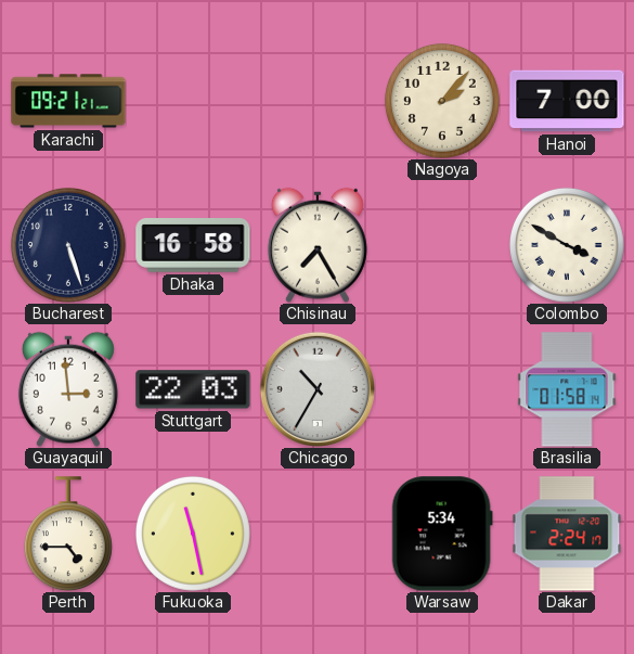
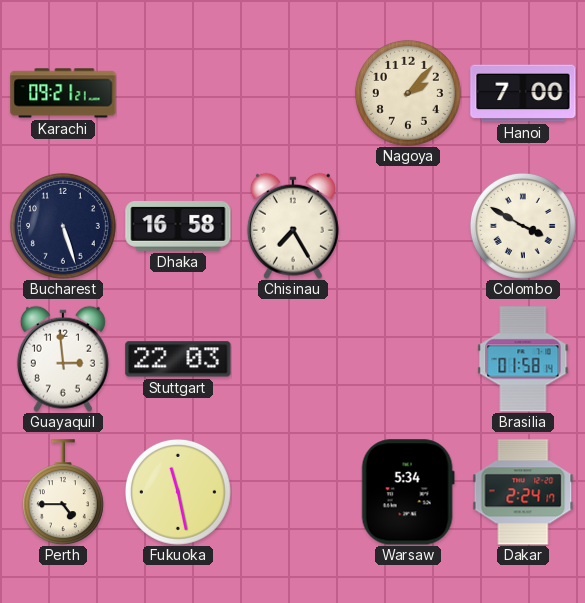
Chicago: 10:35 -> none (318, 389)
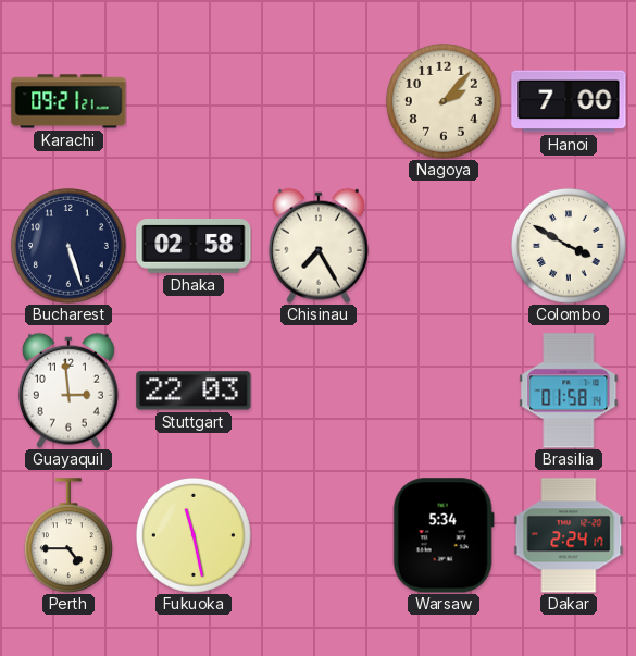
Dhaka: 16:58 -> 02:58 (194, 247)
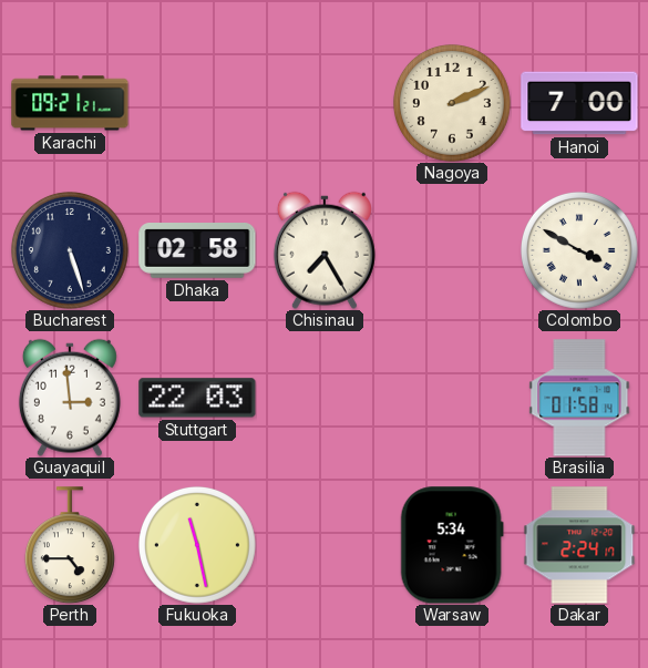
Nagoya: 2:07 -> 2:11 (452, 103)
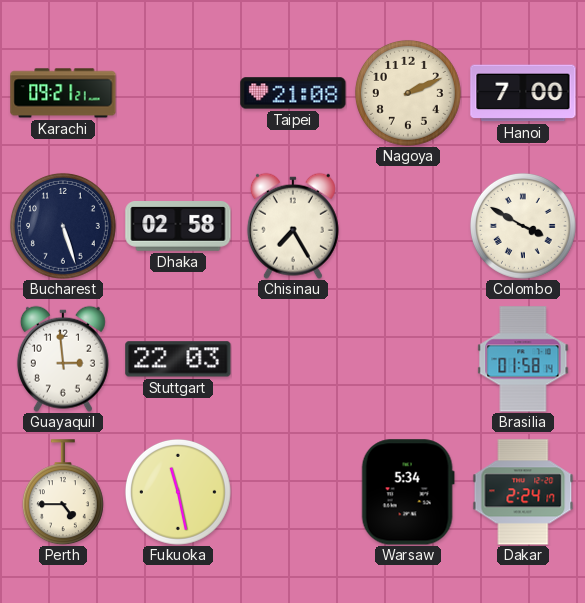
Taipei: none -> 21:08 (293, 93)
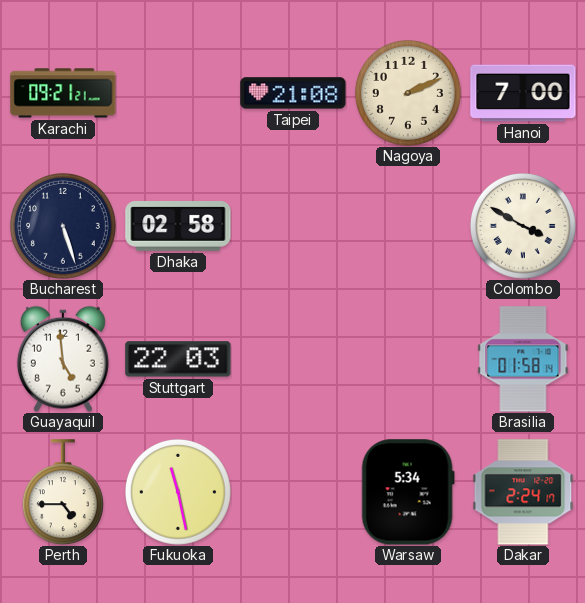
Chisinau: 7:25 -> none (293, 226)
Guayaquil: 2:59 -> 4:59 (63, 359)
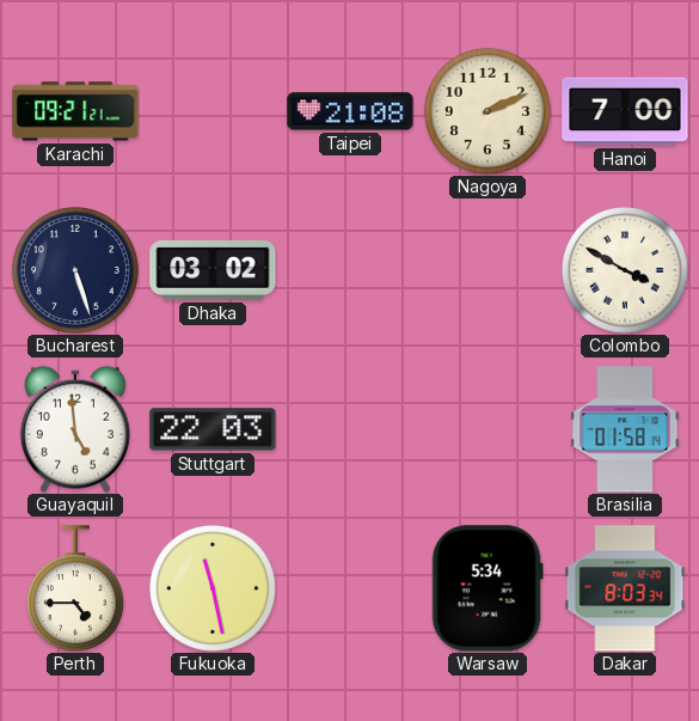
Dhaka: 02:58 -> 03:02 (213, 271)
Dakar: 2:24 -> 8:03 (625, 588)
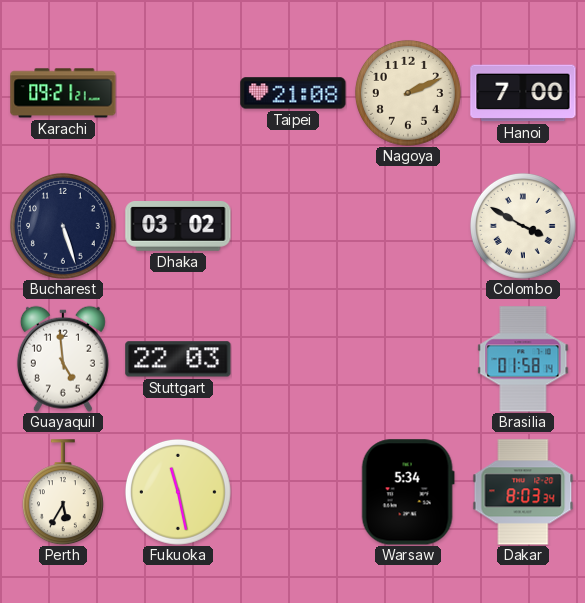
Perth: 4:45 -> 5:35 (63, 492)
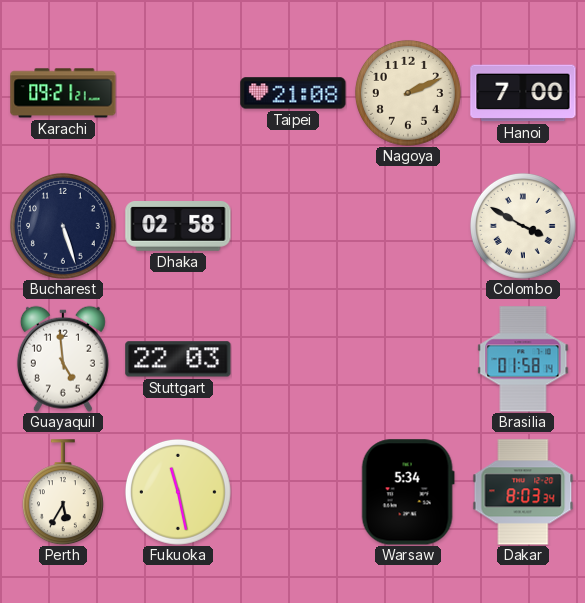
Dhaka: 03:02 -> 02:58 (178, 227)
